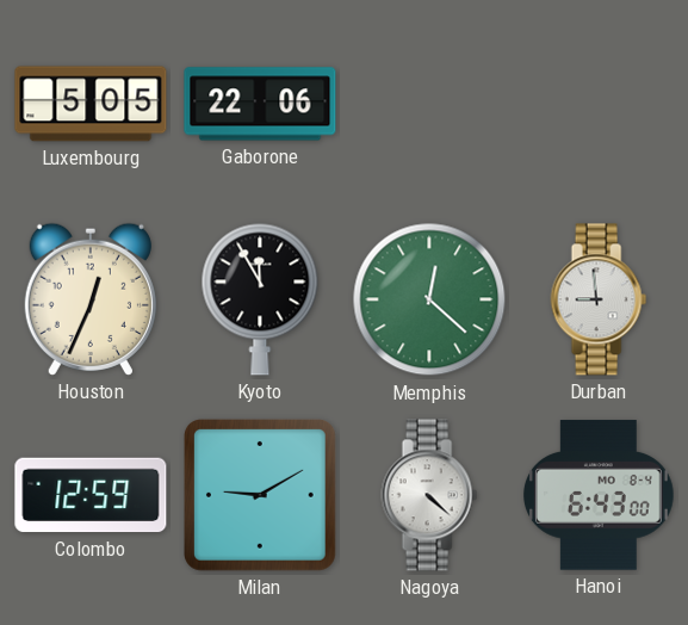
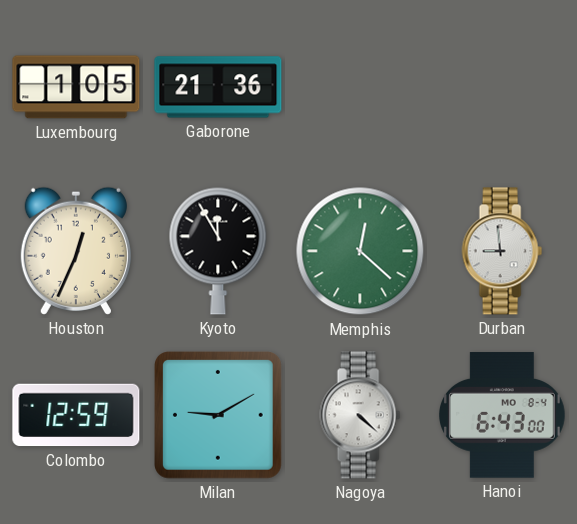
Luxembourg: 5:05 -> 1:05 (76, 87)
Gaborone: 22:06 -> 21:36 (218, 87)
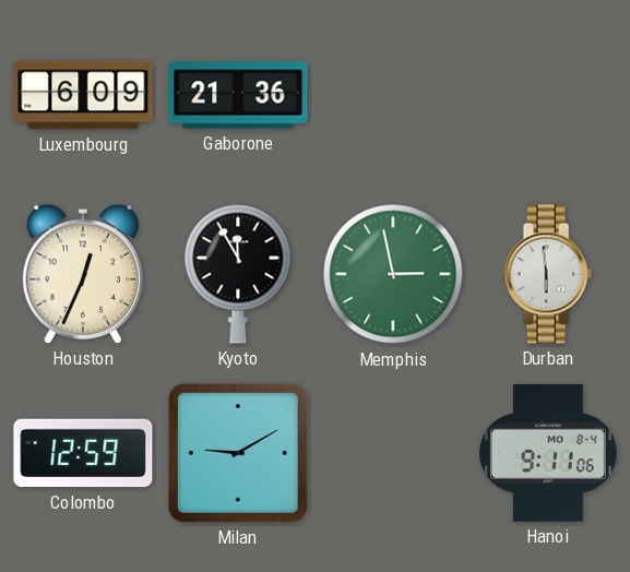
Luxembourg: 1:05 -> 6:09 (83, 95)
Memphis: 12:22 -> 2:58 (393, 274)
Durban: 8:59 -> 5:59 (548, 274)
Nagoya: 4:22 -> none (360, 415)
Hanoi: 6:43 -> 9:11 (549, 453)
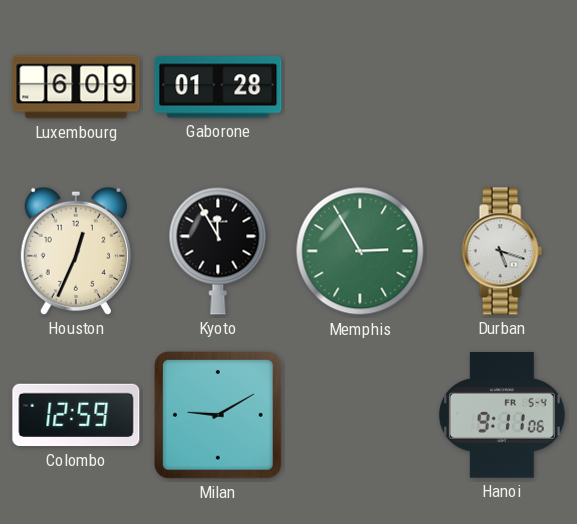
Gaborone: 21:36 -> 01:28 (218, 87)
Memphis: 2:58 -> 2:55 (360, 251)
Durban: 5:59 -> 5:18 (502, 251)
Hanoi date: MO 8-4 -> FR 5-4 (503, 415)
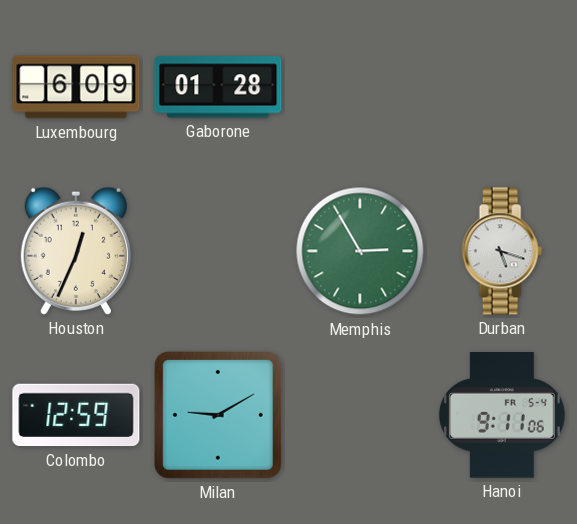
Kyoto: 11:55 -> none (218, 251)
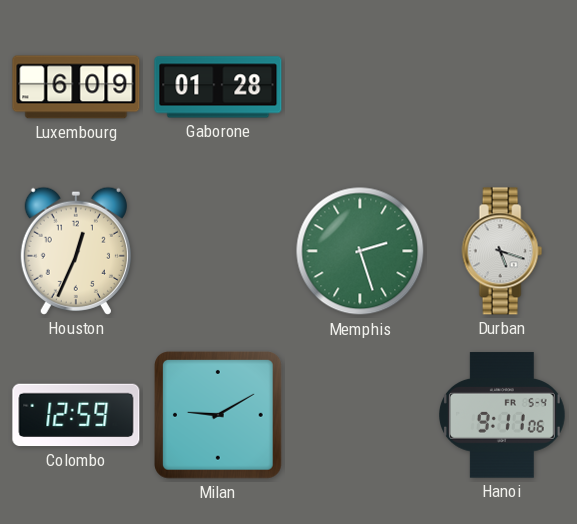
Memphis: 2:55 -> 2:27 (360, 251)
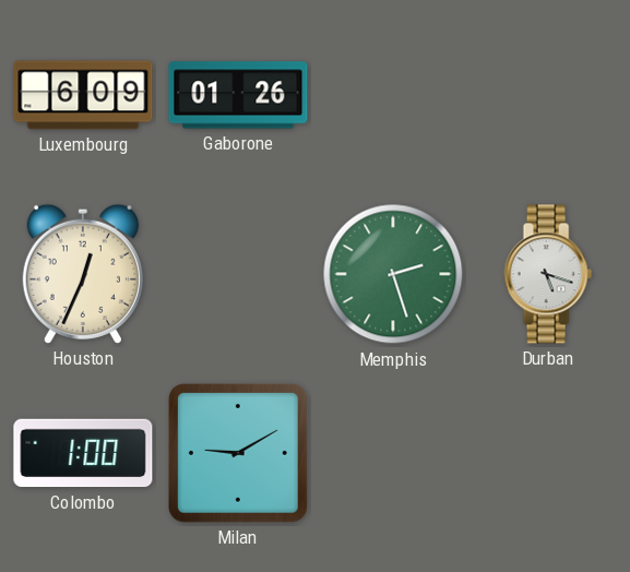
Gaborone: 01:28 -> 01:26 (238, 95)
Colombo: 12:59 -> 1:00 (83, 453)
Hanoi: 9:11 -> none (503, 415)
